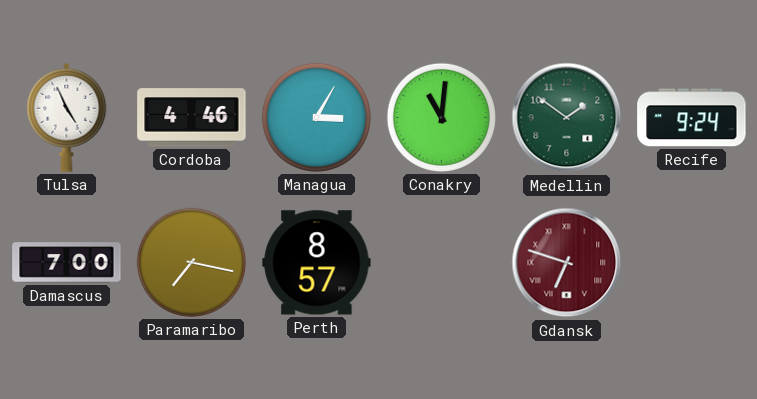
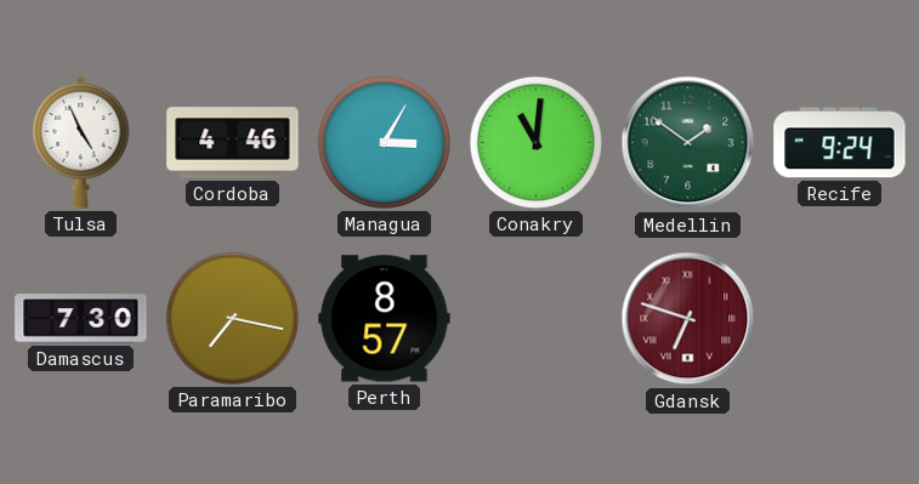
Damascus: 7:00 -> 7:30 (81, 319)
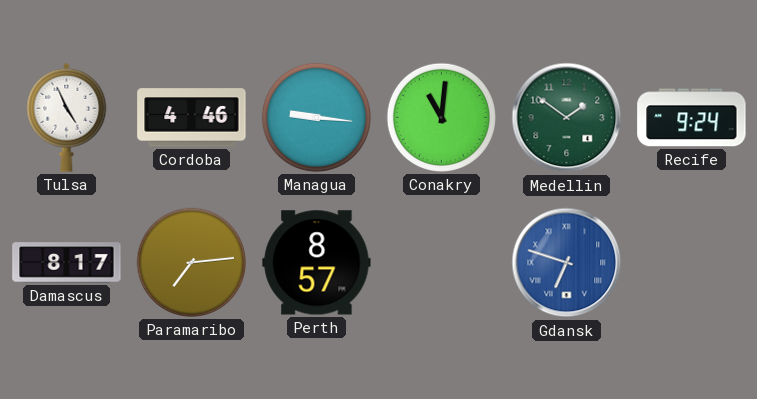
Managua: 3:05 -> 9:16 (316, 117)
Damascus: 7:30 -> 8:17 (67, 263)
Paramaribo: 7:17 -> 7:14 (191, 262)
Gdansk dial: burgundy -> blue (567, 263)
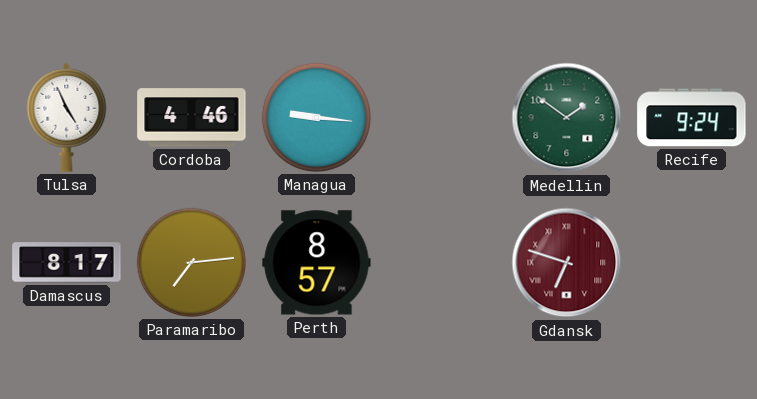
Conakry: 11:01 -> none (441, 117)
Gdansk dial: blue -> burgundy (567, 263)
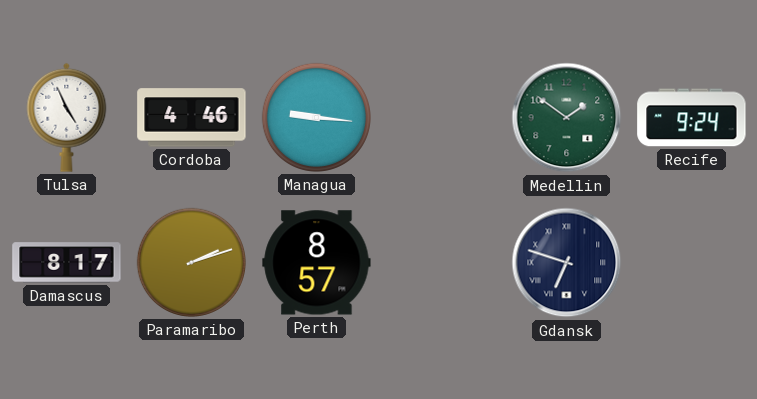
Paramaribo: 7:14 -> 2:12 (191, 262)
Gdansk dial: burgundy -> navy (567, 263)
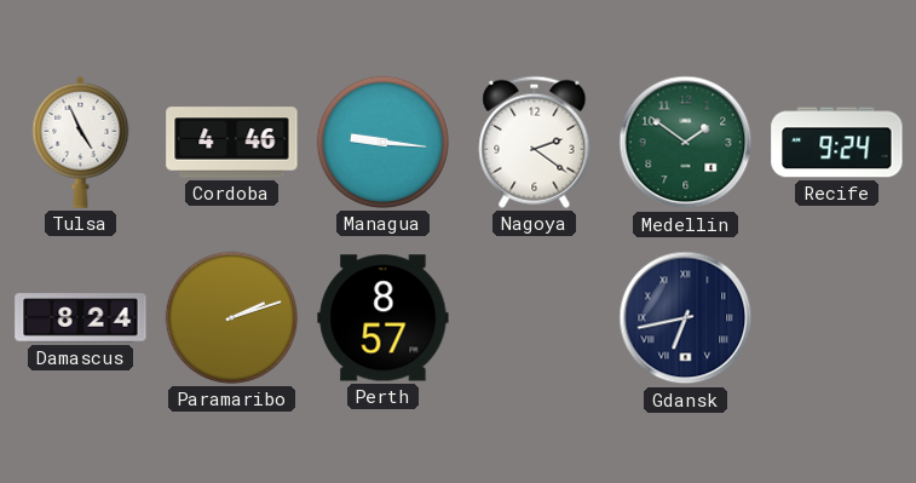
Nagoya: none -> 2:21 (535, 142)
Damascus: 8:17 -> 8:24 (81, 318)
Gdansk: 6:48 -> 6:43 (686, 318)
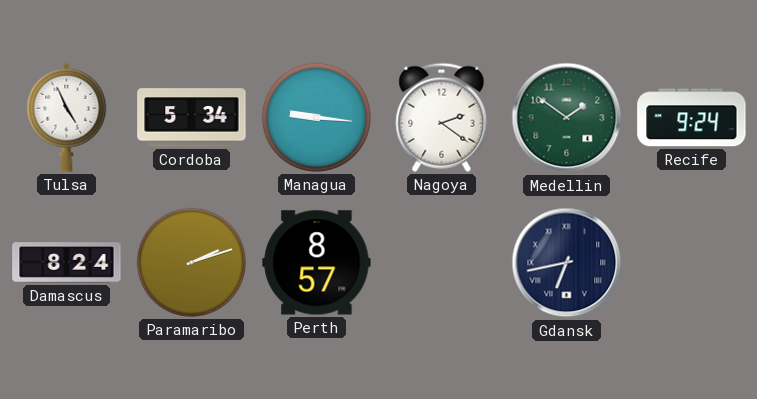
Cordoba: 4:46 -> 5:34 (192, 118)
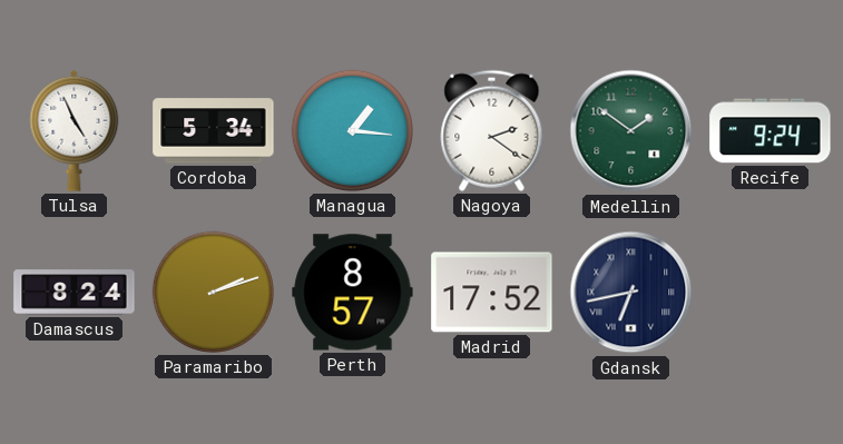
Managua: 9:16 -> 1:16 (352, 130)
Madrid: none -> 17:52 (492, 293)
